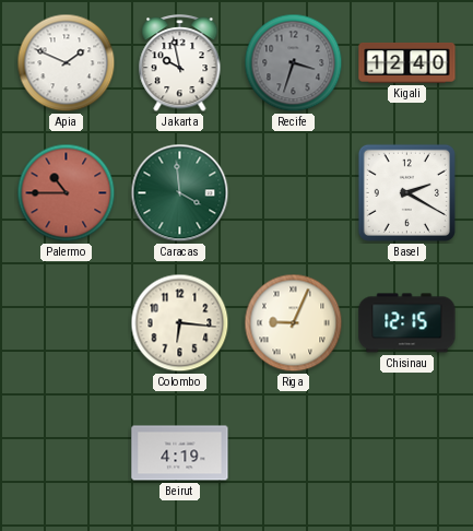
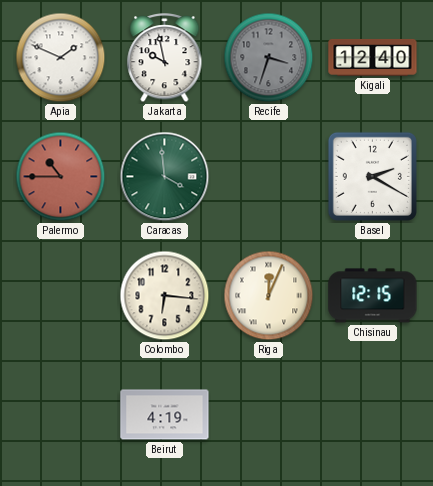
Riga: 9:04 -> 12:04 (269, 296)
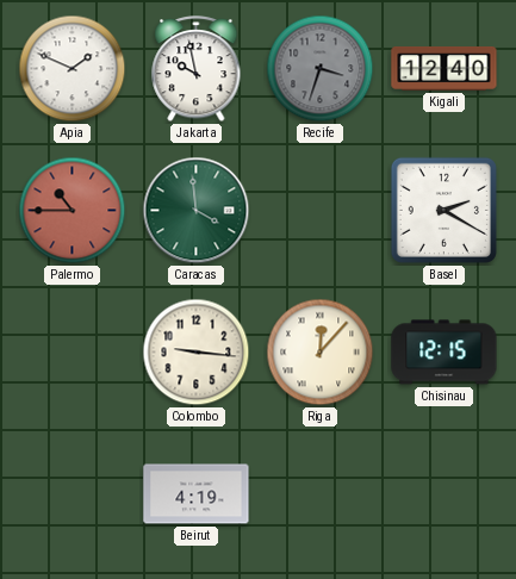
Colombo: 6:16 -> 9:16 (197, 353)
Riga: 12:04 -> 12:07 (321, 353)
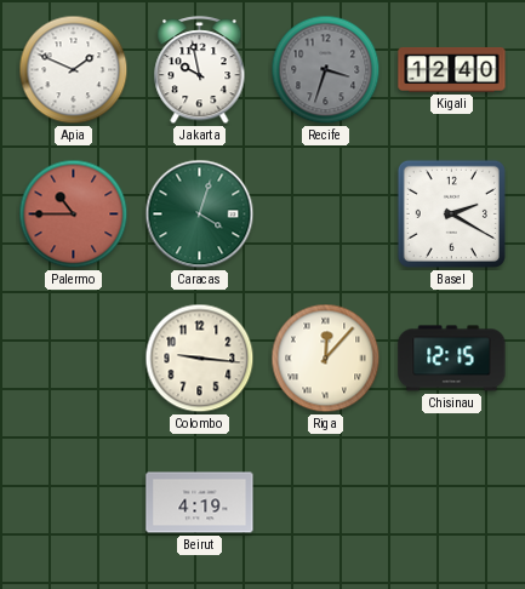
Caracas: 3:59 -> 4:03 (200, 215)
